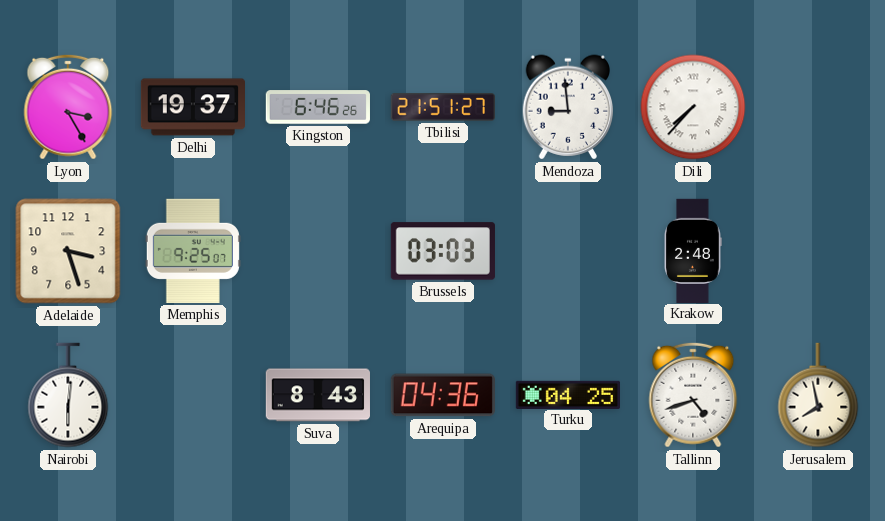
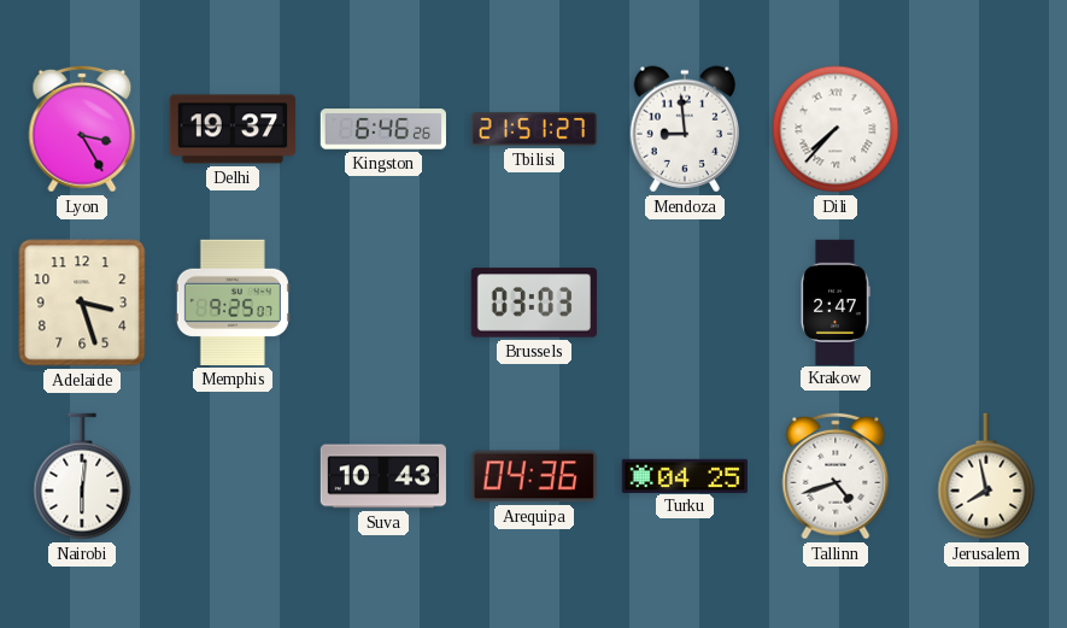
Krakow: 2:48 -> 2:47 (836, 301)
Suva: 8:43 -> 10:43 (382, 476)
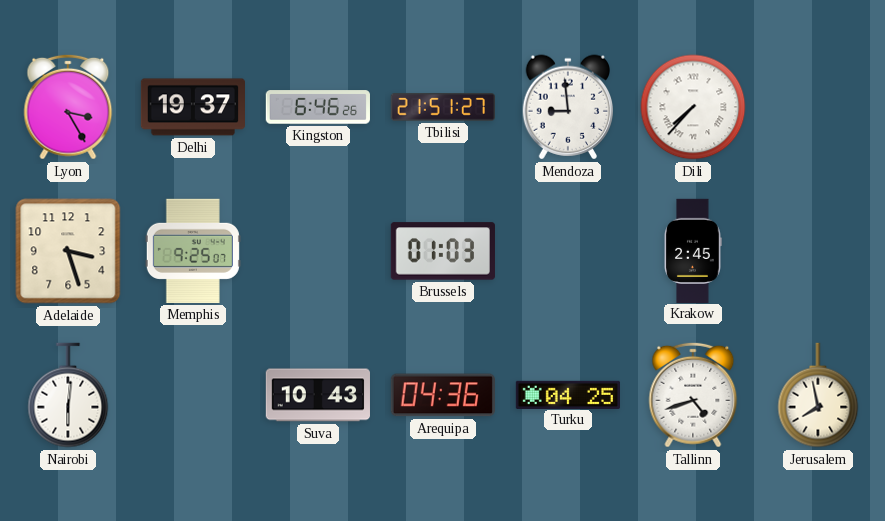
Brussels: 03:03 -> 01:03 (443, 251)
Krakow: 2:47 -> 2:45 (693, 250)
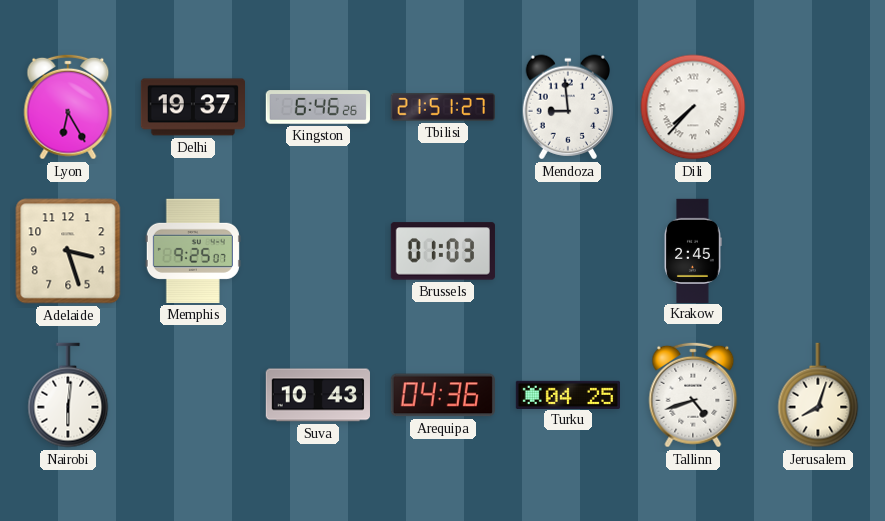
Lyon: 3:25 -> 6:25 (68, 107)
Jerusalem: 7:58 -> 8:03 (818, 395)
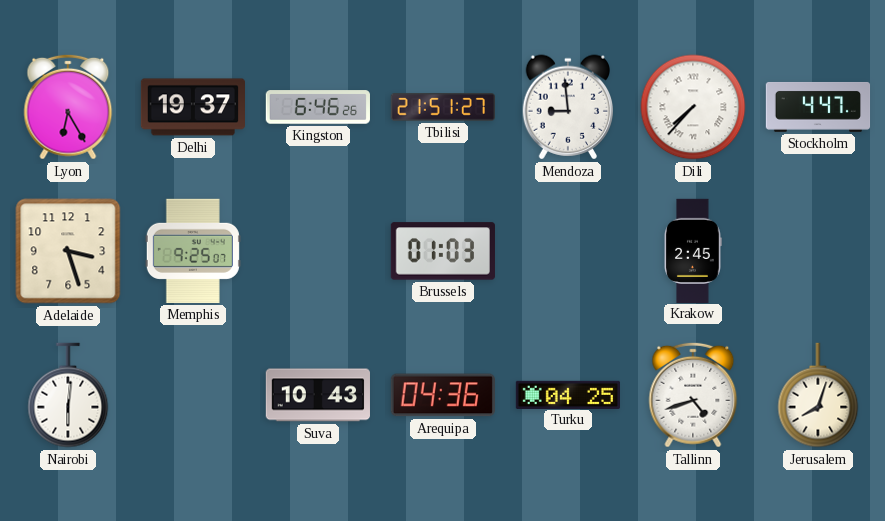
Stockholm: none -> 4:47 (818, 107)
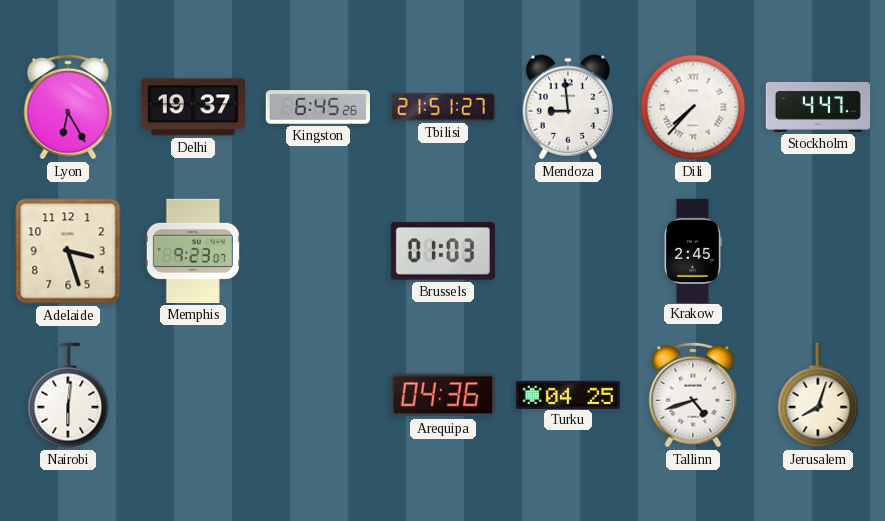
Kingston: 6:46 -> 6:45 (318, 107)
Memphis: 9:25 -> 9:23 (193, 251)
Suva: 10:43 -> none (317, 395)
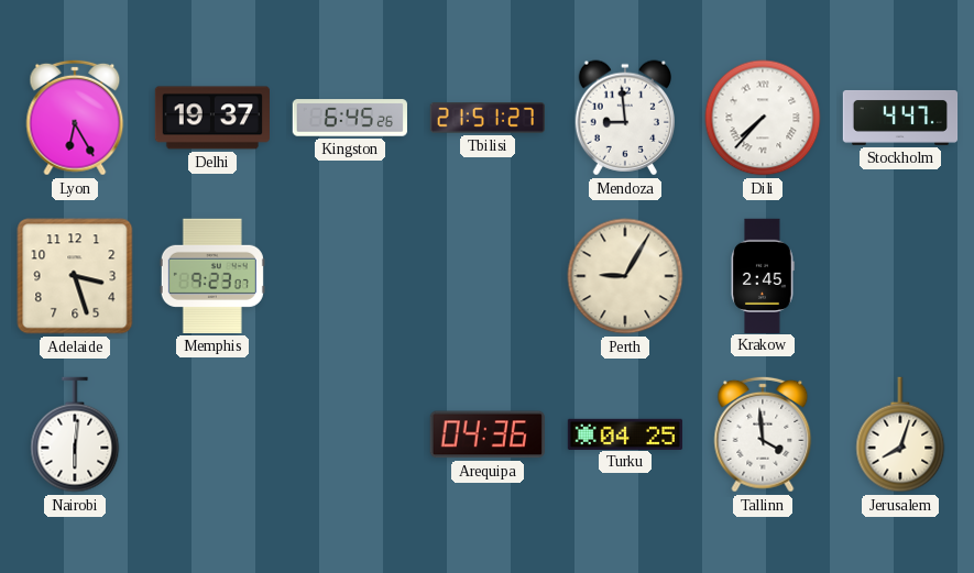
Brussels: 01:03 -> none (443, 251)
Perth: none -> 9:05 (625, 276)
Tallinn: 4:42 -> 3:59 (763, 434)
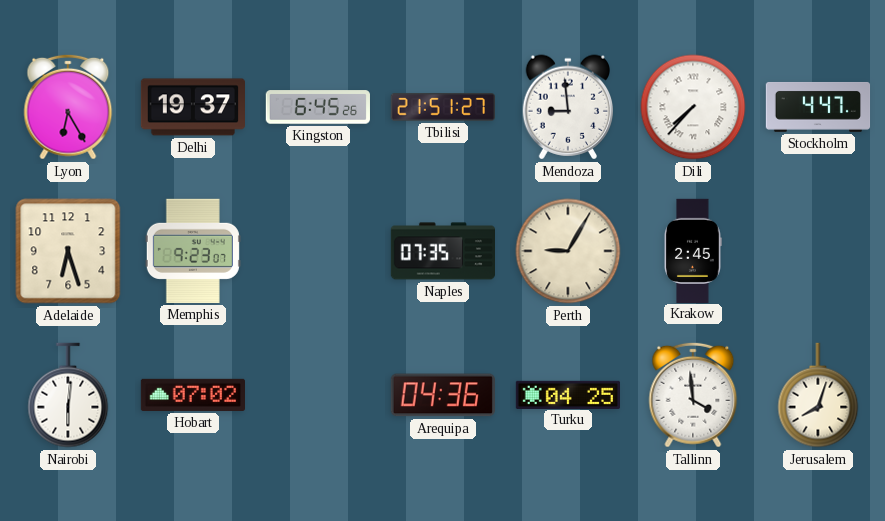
Adelaide: 3:27 -> 6:27 (68, 251)
Naples: none -> 07:35 (442, 251)
Hobart: none -> 07:02 (192, 395)
